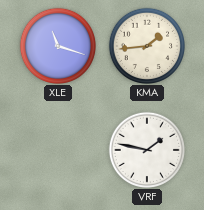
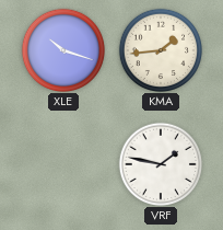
XLE: 11:18 -> 10:18 (62, 49)
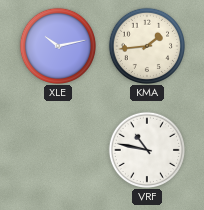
XLE: 10:18 -> 10:13 (57, 45)
VRF: 1:47 -> 10:47 (146, 149)
